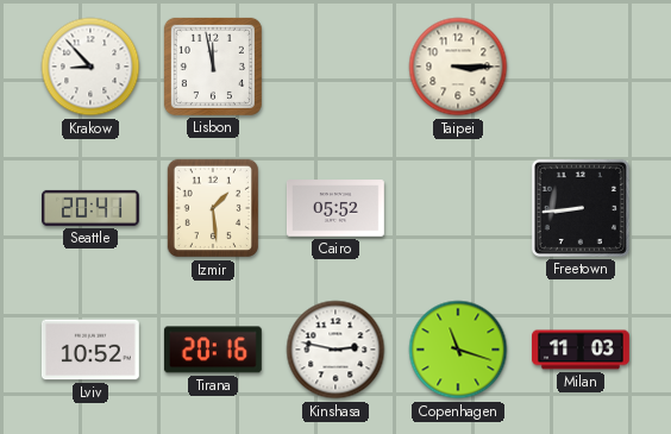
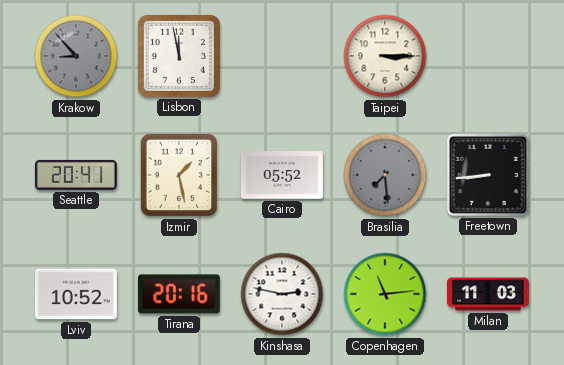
Krakow dial: white -> grey (76, 56)
Izmir: 1:29 -> 1:28 (178, 175)
Brasilia: none -> 7:29 (385, 175)
Copenhagen: 11:18 -> 11:14 (385, 294)
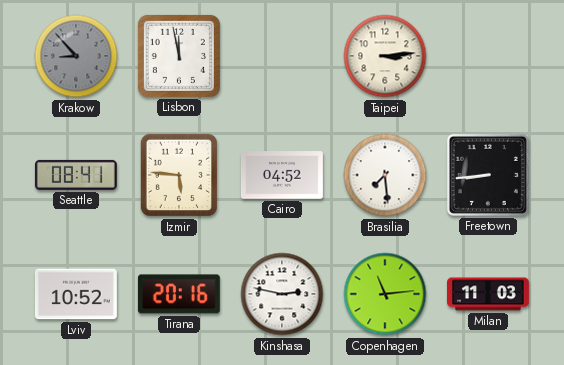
Taipei: 3:15 -> 3:14 (385, 56)
Seattle: 20:41 -> 08:41 (76, 175)
Izmir: 1:28 -> 5:46 (178, 175)
Cairo: 05:52 -> 04:52 (282, 175)
Brasilia dial: grey -> white (385, 175)
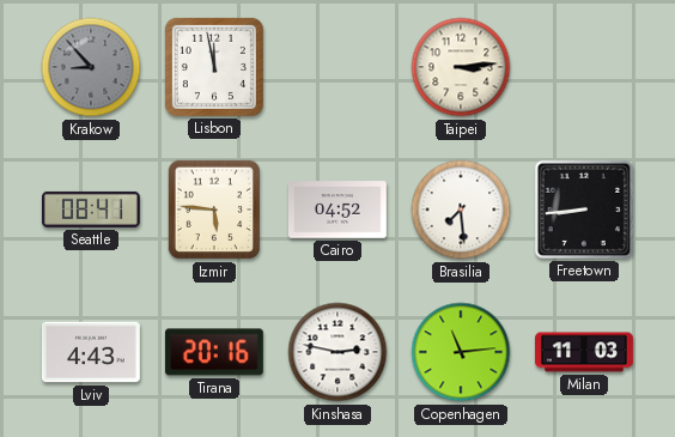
Lviv: 10:52 -> 4:43 (91, 352)
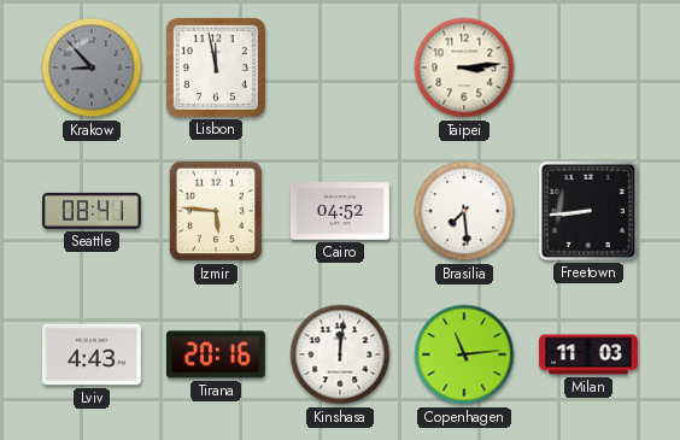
Kinshasa: 2:47 -> 12:01 (340, 354)
